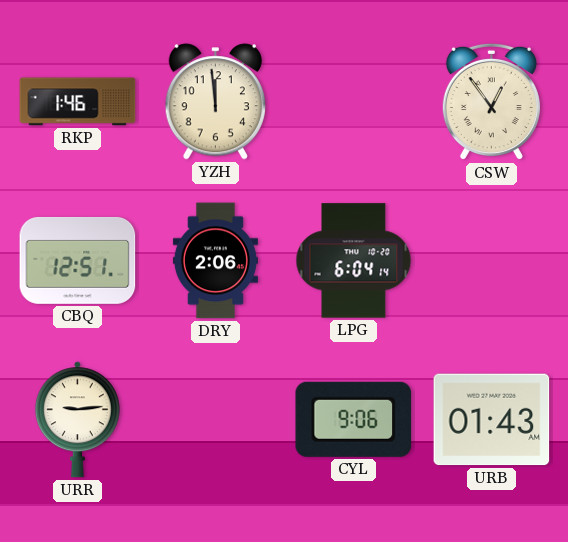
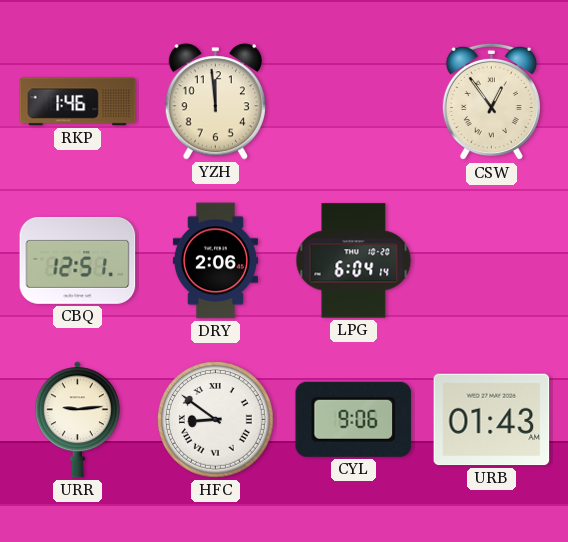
HFC: none -> 8:51 (216, 420)
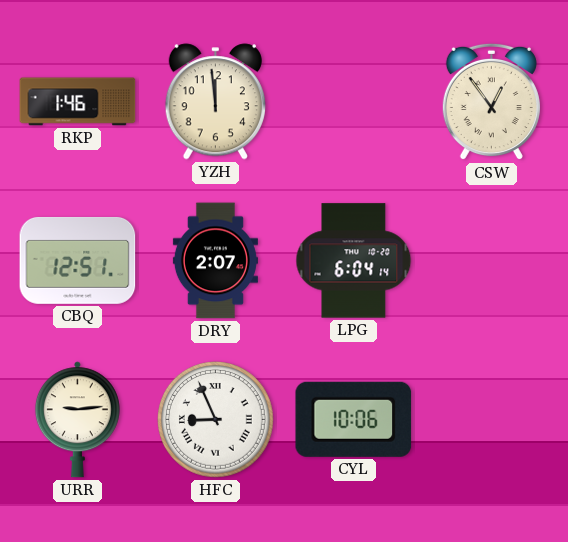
DRY: 2:06 -> 2:07 (215, 261)
HFC: 8:51 -> 8:56 (216, 420)
CYL: 9:06 -> 10:06 (354, 419)
URB: 01:43 -> none (492, 420)
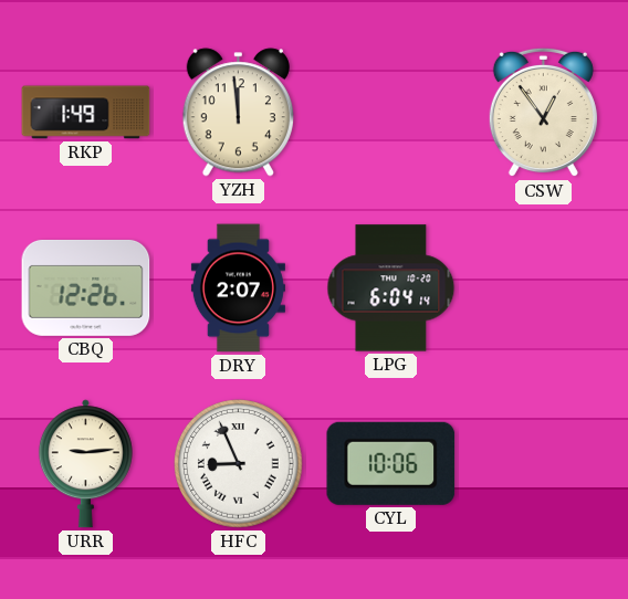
RKP: 1:46 -> 1:49 (86, 113)
CBQ: 12:51 -> 12:26 (86, 287)
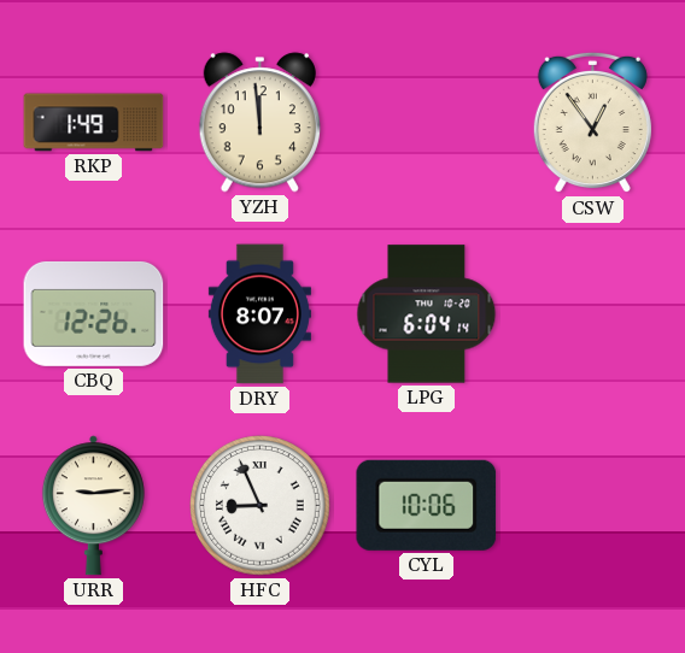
DRY: 2:07 -> 8:07 (259, 314)
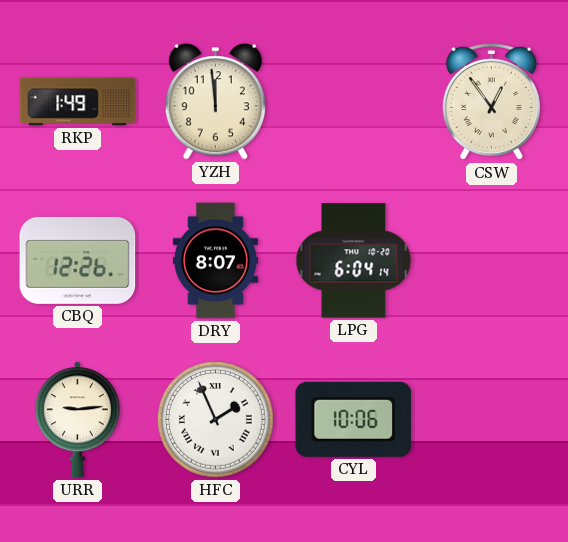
HFC: 8:56 -> 1:56 (216, 420)
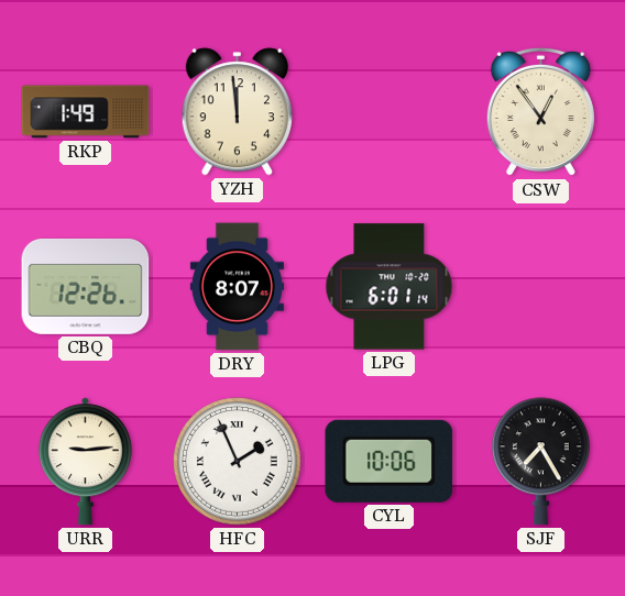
LPG: 6:04 -> 6:01 (390, 287)
SJF: none -> 7:25 (540, 462)
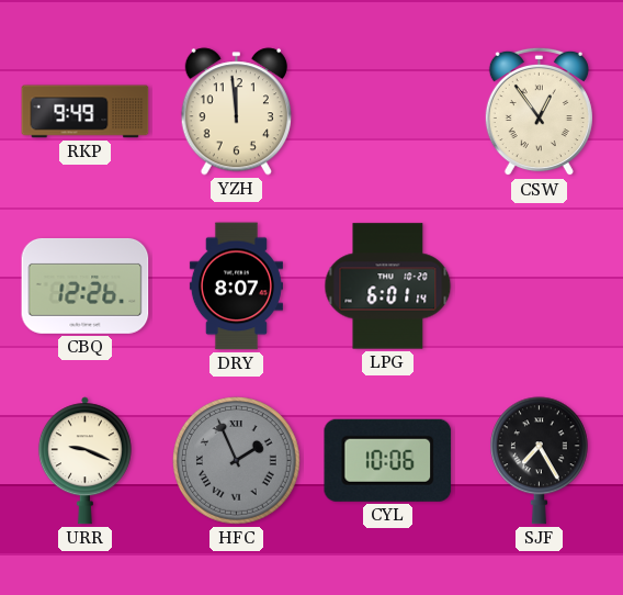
RKP: 1:49 -> 9:49 (86, 112)
URR: 9:14 -> 9:19 (84, 461)
HFC dial: white -> grey (237, 461)
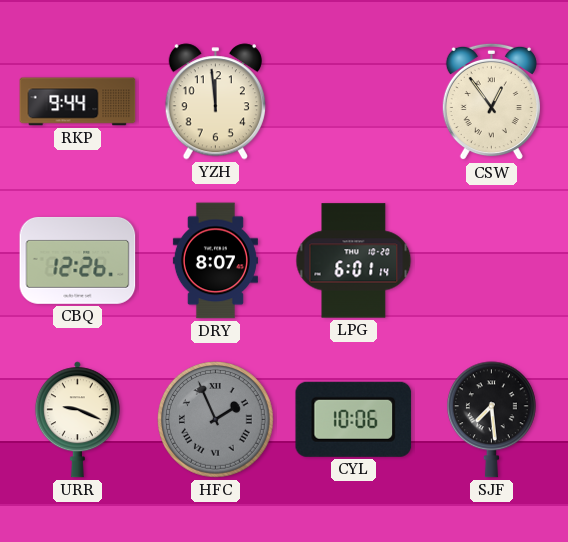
RKP: 9:49 -> 9:44 (78, 102)
SJF: 7:25 -> 7:29 (491, 420)
